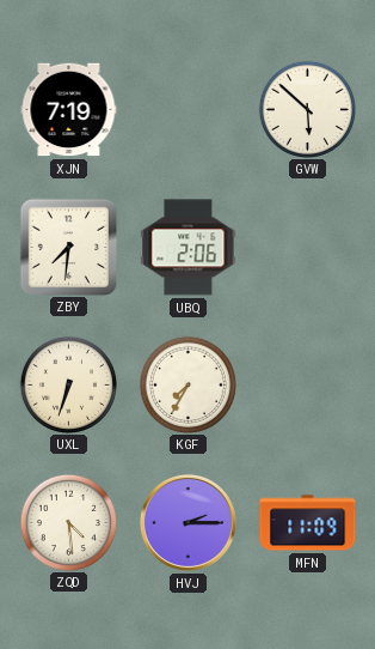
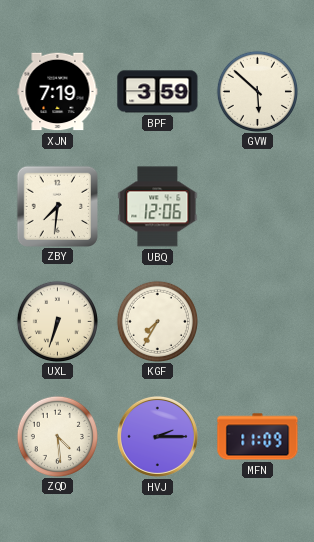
BPF: none -> 3:59 (158, 92)
UBQ: 2:06 -> 12:06 (158, 207)
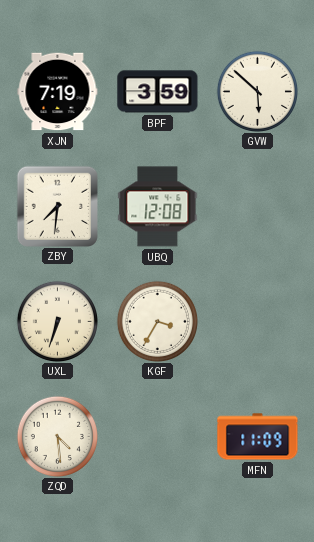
UBQ: 12:06 -> 12:08 (158, 207)
KGF: 7:35 -> 3:35 (157, 321)
HVJ: 2:15 -> none (157, 436)
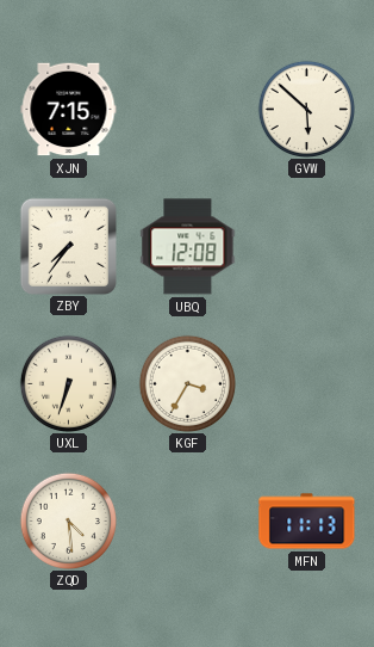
XJN: 7:19 -> 7:15 (69, 110)
BPF: 3:59 -> none (158, 92)
ZBY: 7:31 -> 7:36 (68, 246)
MFN: 11:09 -> 11:13 (307, 522)
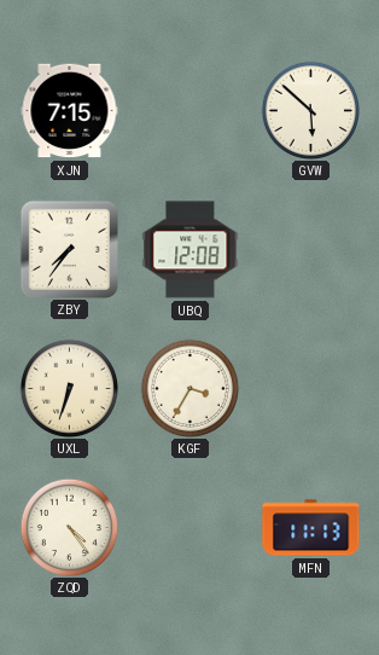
ZQD: 4:29 -> 4:24 (69, 527)
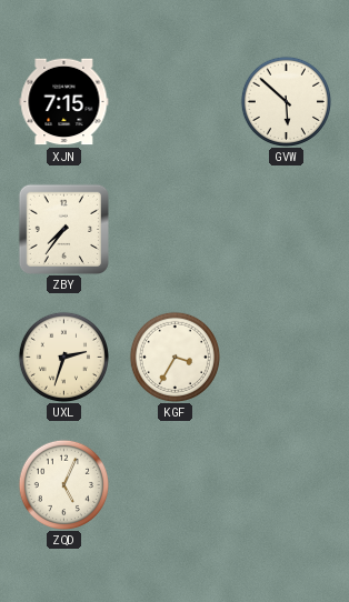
UBQ: 12:08 -> none (191, 250)
UXL: 6:33 -> 2:33 (63, 357)
ZQD: 4:24 -> 5:04 (63, 484)
MFN: 11:13 -> none (311, 528)
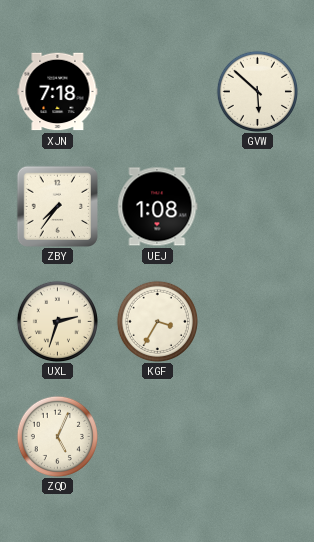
XJN: 7:15 -> 7:18 (58, 92)
UEJ: none -> 1:08 (157, 207)
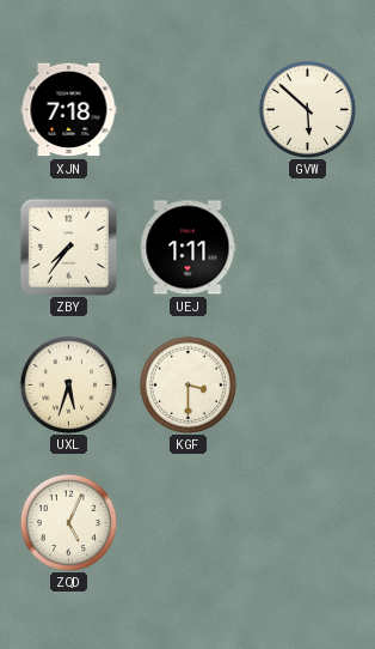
UEJ: 1:08 -> 1:11 (187, 248)
UXL: 2:33 -> 5:33 (68, 384)
KGF: 3:35 -> 3:30 (187, 384)
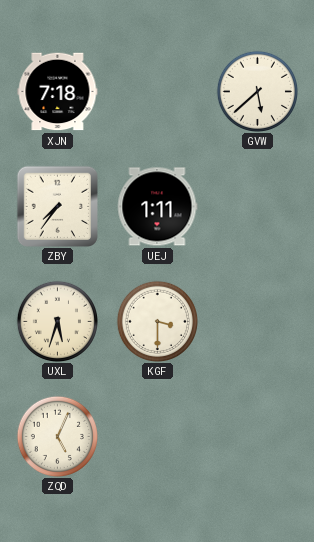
GVW: 5:52 -> 5:38 (257, 91)
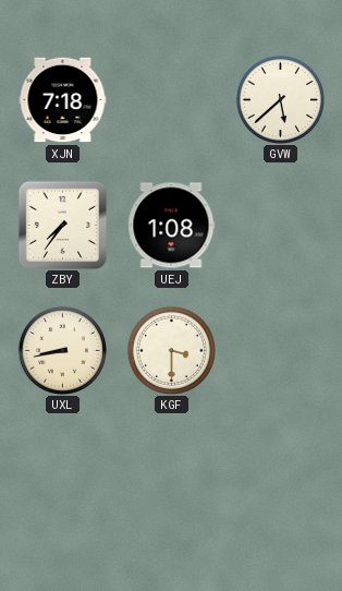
UEJ: 1:11 -> 1:08 (171, 226)
UXL: 5:33 -> 8:43 (62, 350)
ZQD: 5:04 -> none (57, 436)
